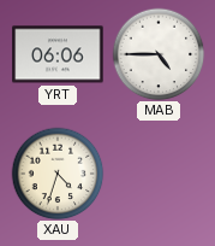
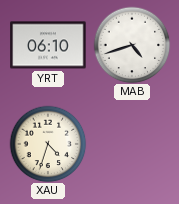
YRT: 06:06 -> 06:10 (48, 45)
MAB: 4:45 -> 4:42 (132, 45)
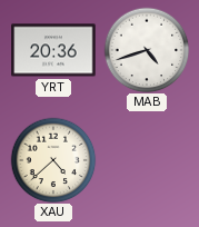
YRT: 06:10 -> 20:36 (53, 50)
XAU: 4:33 -> 4:38 (53, 160)
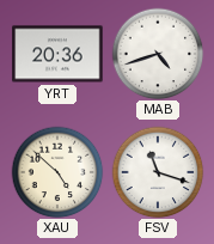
XAU: 4:38 -> 4:52 (57, 172)
FSV: none -> 11:18 (158, 172)
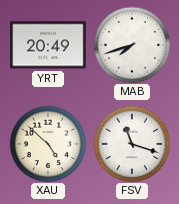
YRT: 20:36 -> 20:49 (48, 45)
MAB: 4:42 -> 7:42 (132, 45)
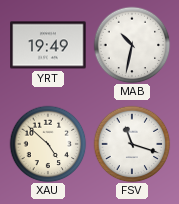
YRT: 20:49 -> 19:49 (48, 45)
MAB: 7:42 -> 10:32 (132, 45)
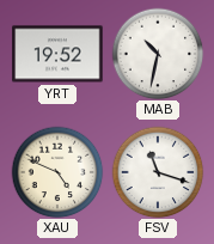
YRT: 19:49 -> 19:52 (57, 54)
XAU: 4:52 -> 4:49 (57, 172)
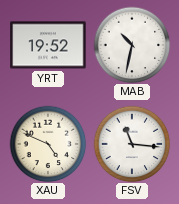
FSV: 11:18 -> 11:16 (132, 144)
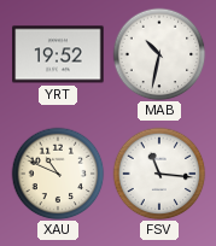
XAU: 4:49 -> 10:49 (58, 174)
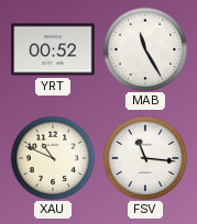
YRT: 19:52 -> 00:52 (53, 49)
MAB: 10:32 -> 11:25 (145, 49)
